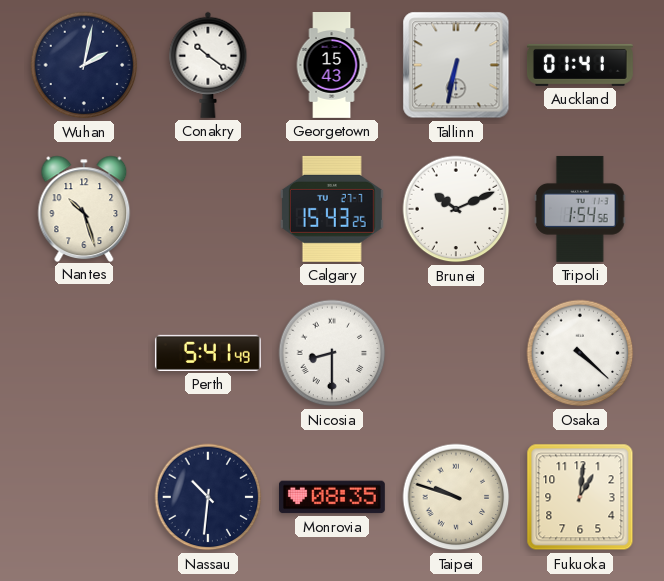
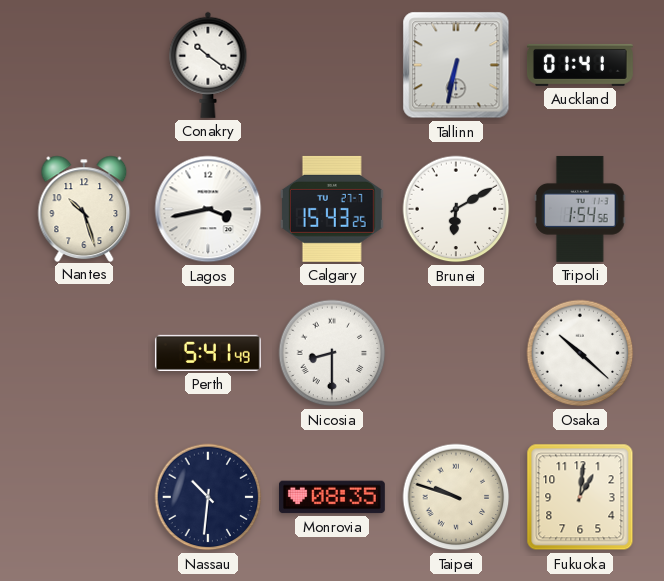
Wuhan: 2:02 -> none (84, 65)
Georgetown: 15:43 -> none (332, 66)
Lagos: none -> 3:43 (208, 209)
Brunei: 10:11 -> 6:10 (456, 209)
Osaka: 4:22 -> 10:22 (580, 353)
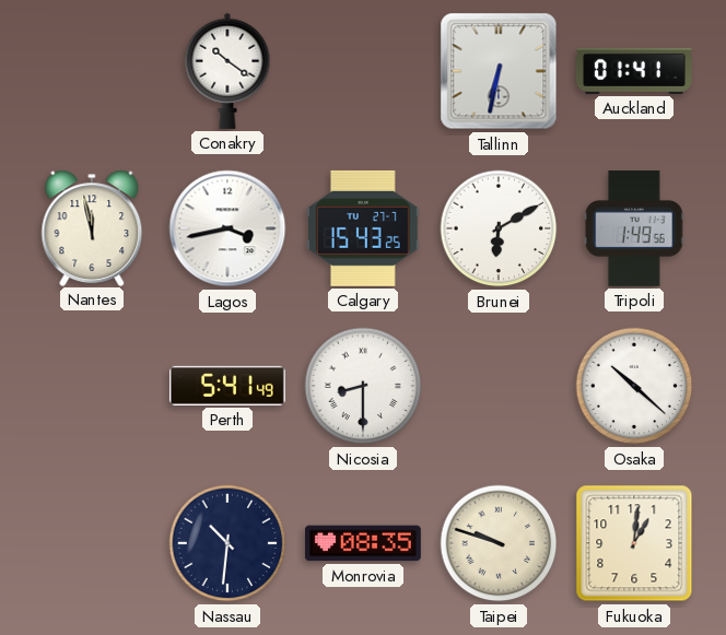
Nantes: 10:27 -> 11:58 (92, 227)
Tripoli: 1:54 -> 1:49 (634, 228)
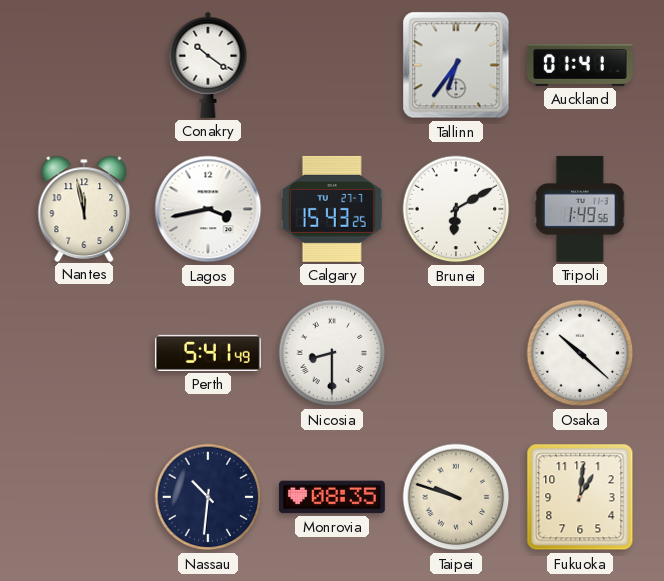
Tallinn: 6:32 -> 6:36 (456, 65)
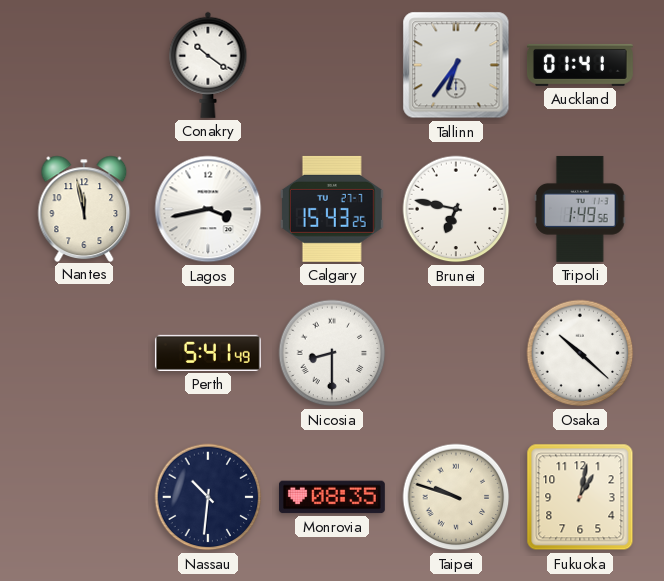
Brunei: 6:10 -> 6:47 (456, 209)
Fukuoka: 1:01 -> 1:02 (580, 497)
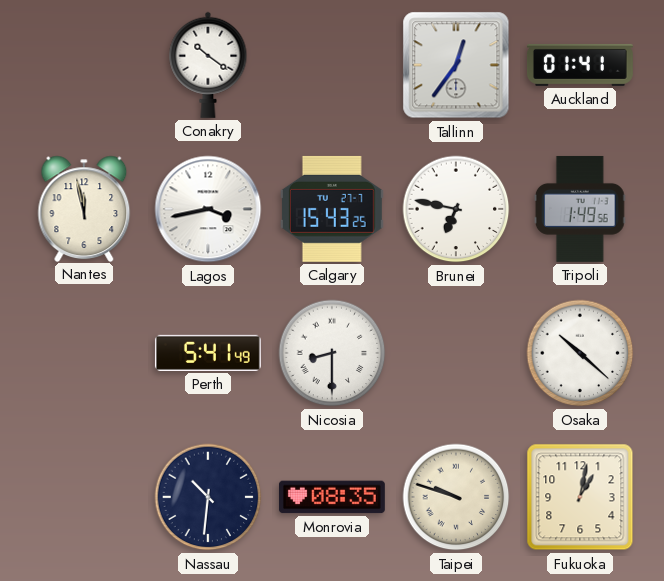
Tallinn: 6:36 -> 12:36 (456, 65)
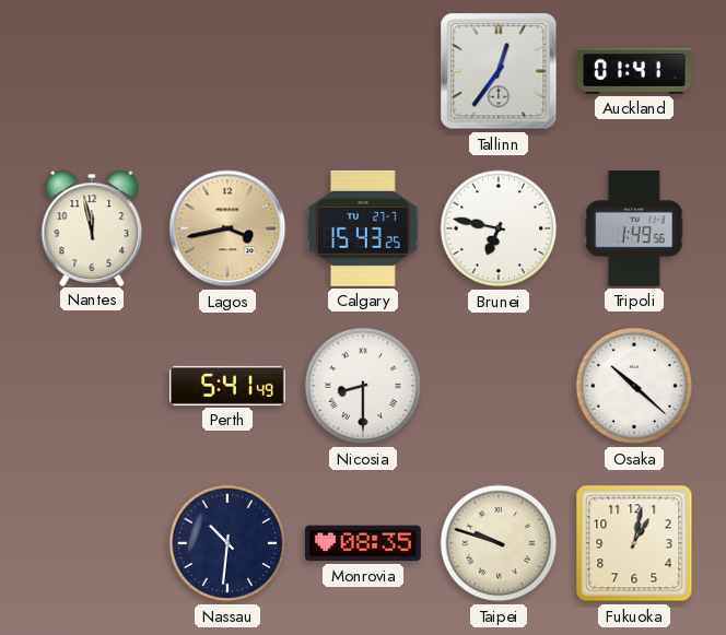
Conakry: 10:21 -> none (208, 65)
Lagos dial: white -> champagne (227, 228)
